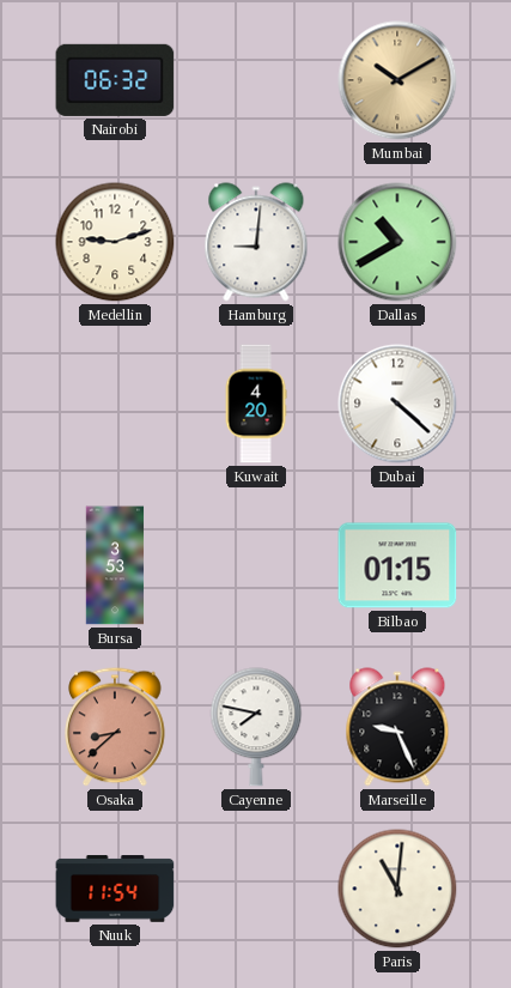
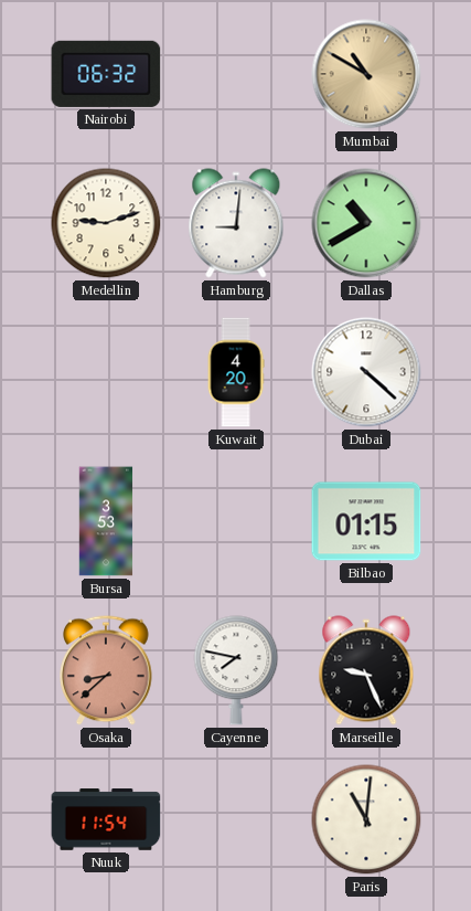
Mumbai: 10:10 -> 10:50 (366, 74)
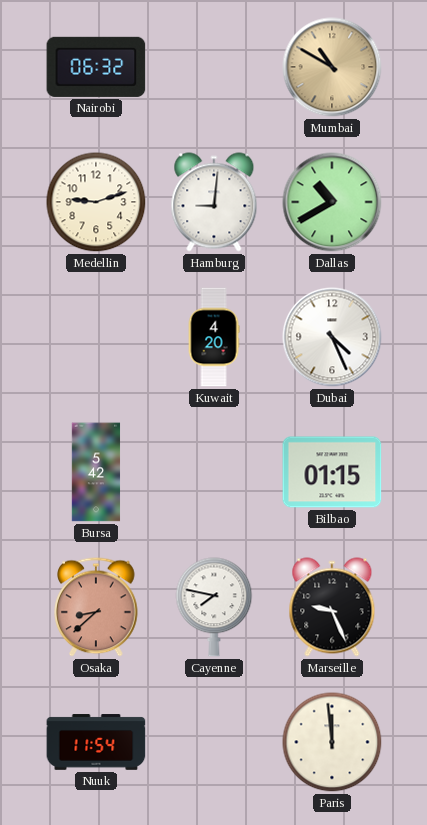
Dubai: 4:22 -> 4:26 (332, 337)
Bursa: 3:53 -> 5:42 (96, 472)
Paris: 11:01 -> 11:59 (332, 742)
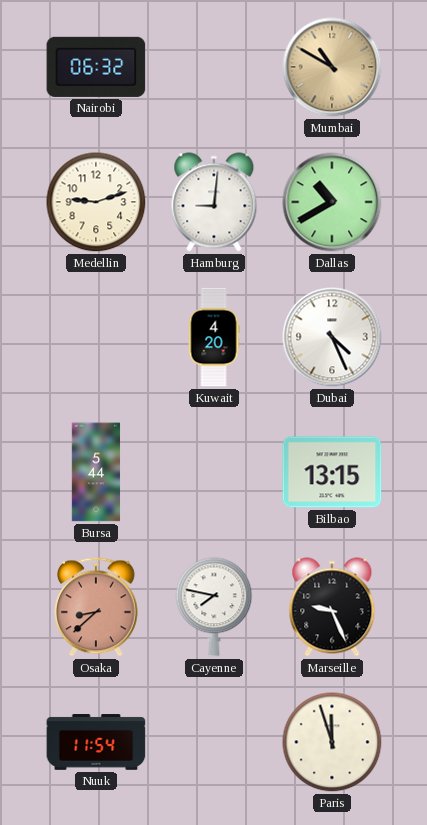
Bursa: 5:42 -> 5:44 (96, 472)
Bilbao: 01:15 -> 13:15 (332, 472)
Paris: 11:59 -> 11:57 (332, 742)
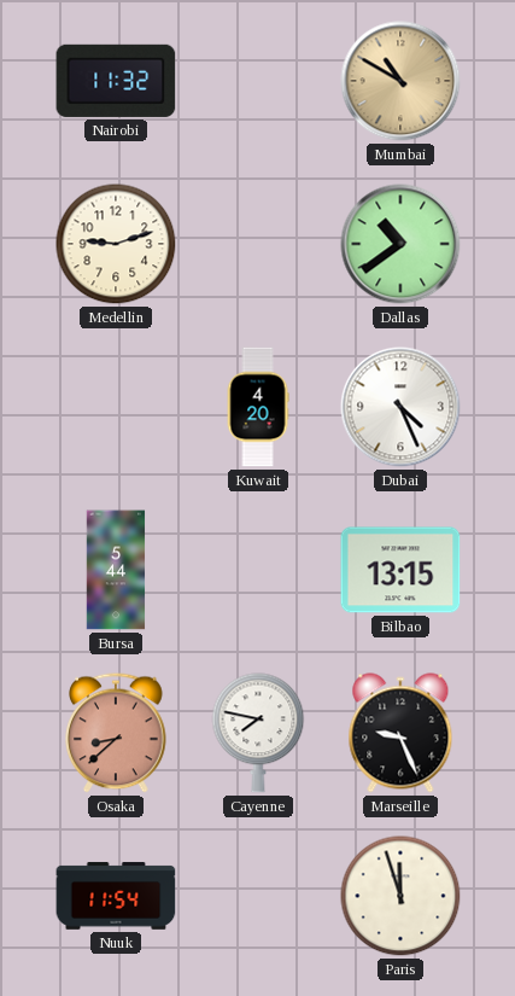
Nairobi: 06:32 -> 11:32 (116, 81)
Hamburg: 9:01 -> none (214, 202)
Dallas: 10:40 -> 10:39 (400, 244)
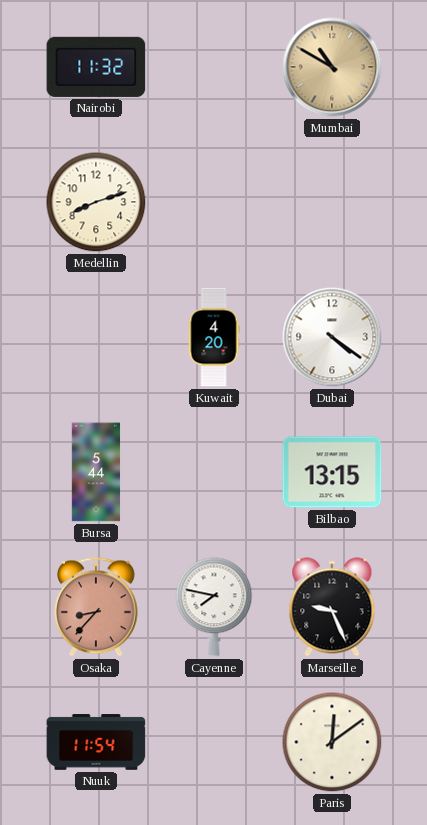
Medellin: 9:12 -> 8:12 (96, 202)
Dallas: 10:39 -> none (400, 244)
Dubai: 4:26 -> 4:21 (332, 337)
Osaka: 8:38 -> 8:37 (96, 607)
Paris: 11:57 -> 12:09 (332, 742)
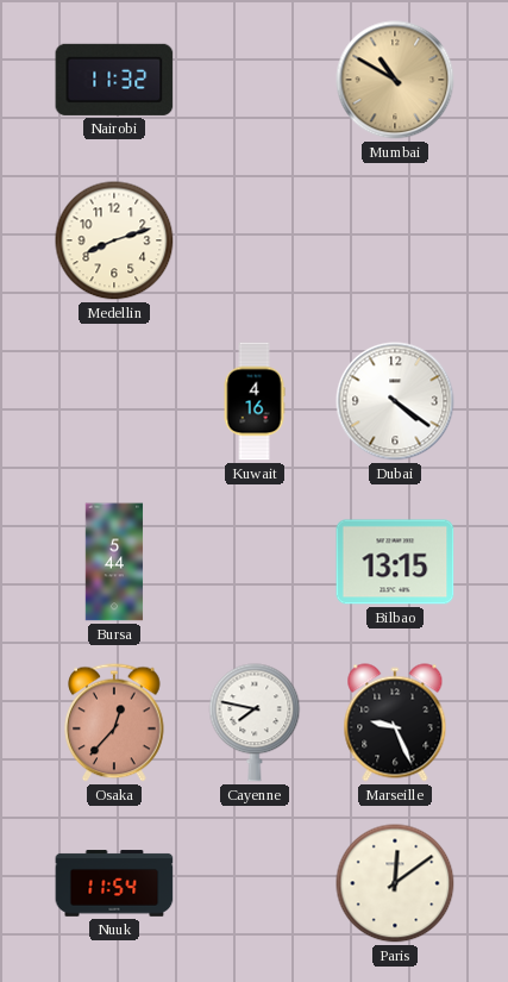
Kuwait: 4:20 -> 4:16 (255, 401)
Osaka: 8:37 -> 12:37 (114, 723)
